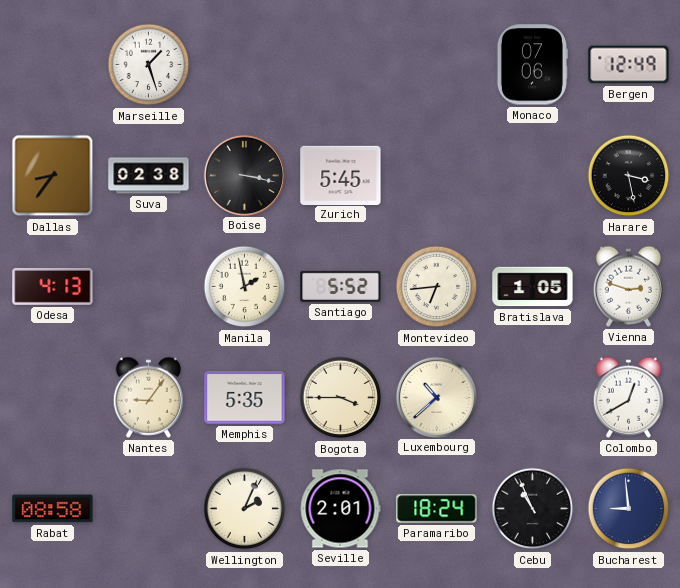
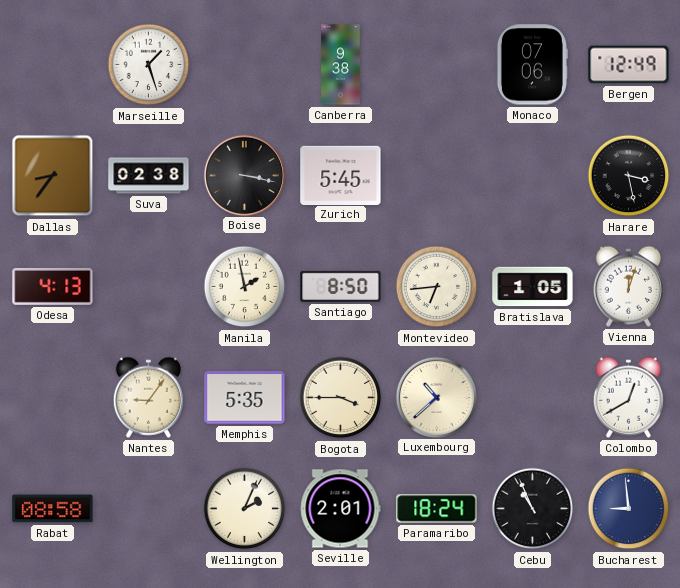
Canberra: none -> 9:38 (341, 65)
Santiago: 5:52 -> 8:50 (341, 286)
Vienna: 2:48 -> 12:03 (628, 286)
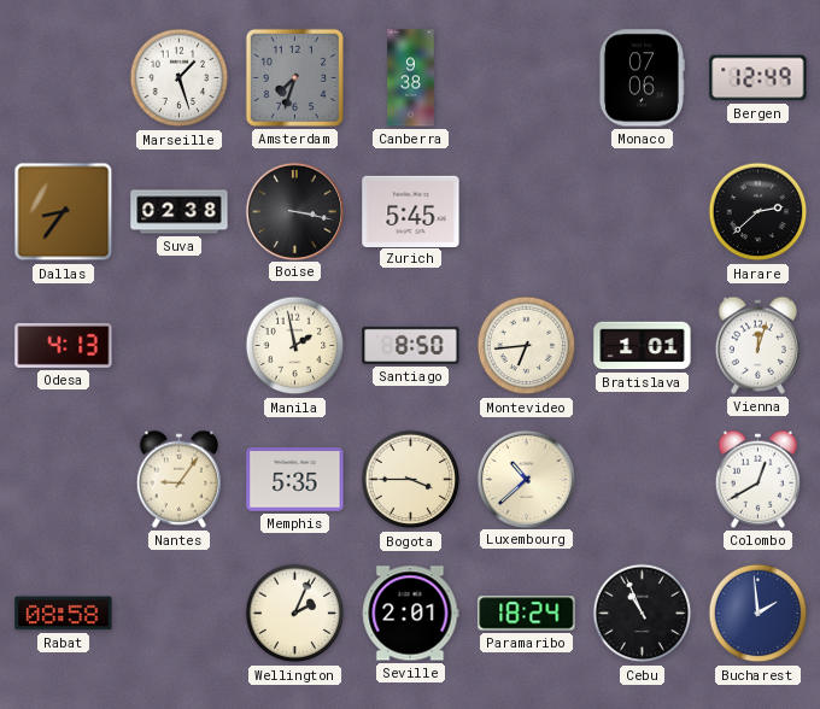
Amsterdam: none -> 7:33 (294, 77)
Harare: 3:28 -> 2:38 (758, 212)
Bratislava: 1:05 -> 1:01 (643, 346)
Bucharest: 8:59 -> 1:59 (758, 614)
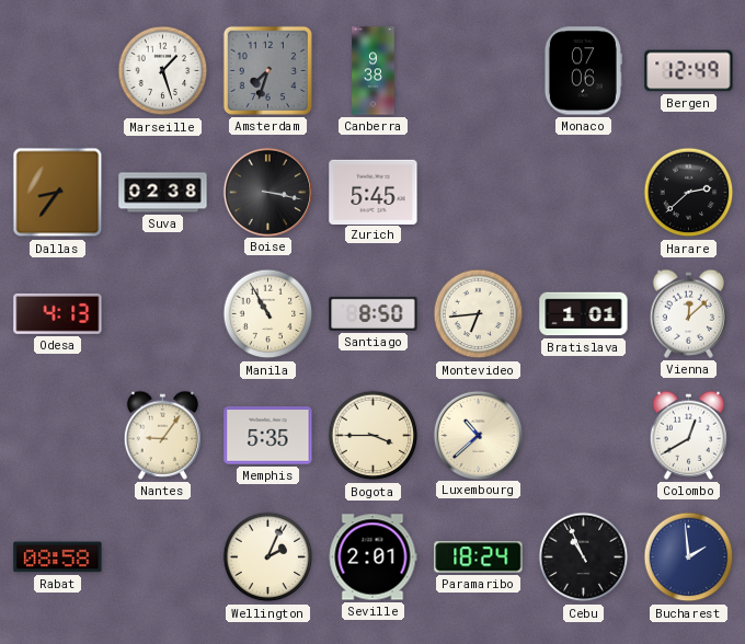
Manila: 1:58 -> 10:55 (268, 314)
Vienna: 12:03 -> 12:08 (688, 313)
